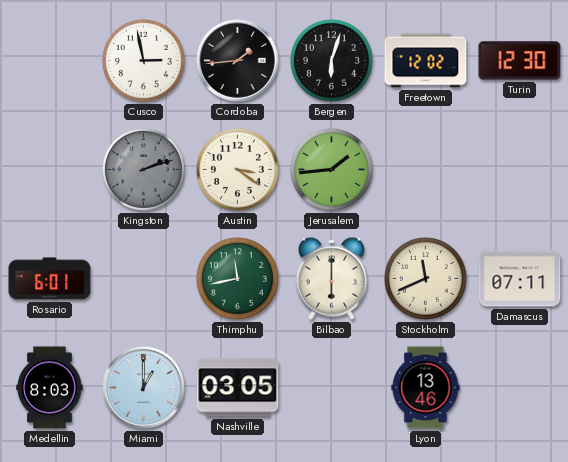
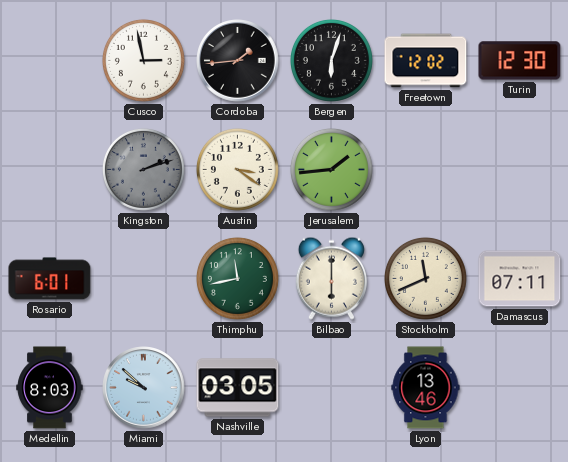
Miami: 1:00 -> 9:52 (144, 388)
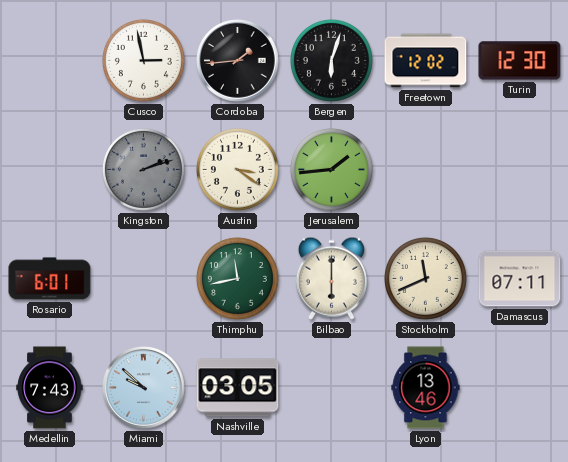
Medellin: 8:03 -> 7:43 (50, 388)
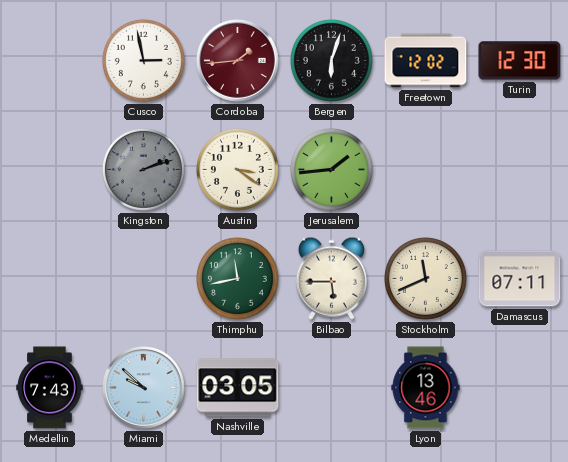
Cordoba dial: black -> burgundy (238, 61)
Rosario: 6:01 -> none (50, 279)
Bilbao: 6:00 -> 5:45 (331, 278)
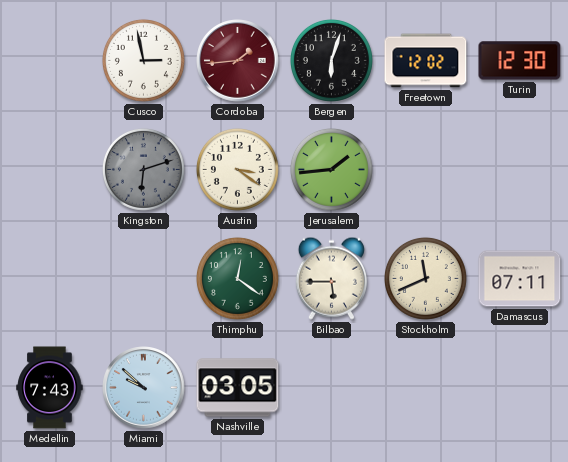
Kingston: 2:12 -> 6:12 (143, 169)
Thimphu: 11:43 -> 12:21 (237, 278)
Lyon: 13:46 -> none (426, 388)
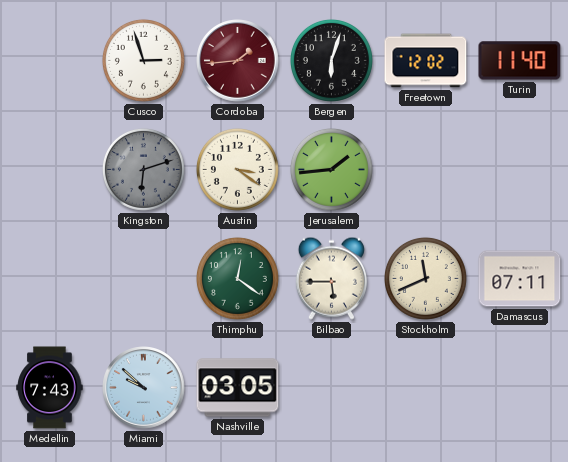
Cusco: 2:58 -> 2:57 (143, 60)
Turin: 12:30 -> 11:40 (520, 61)
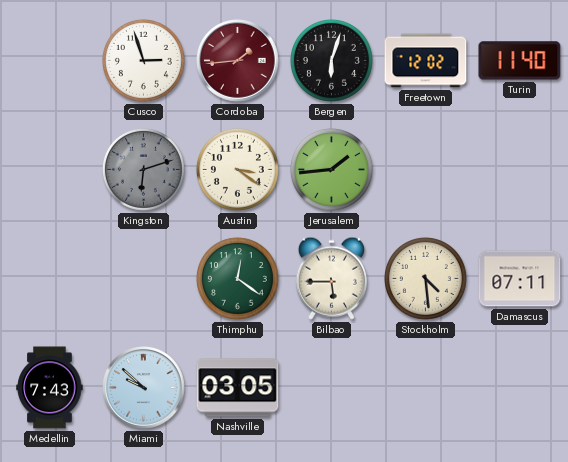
Stockholm: 11:41 -> 4:29 (425, 278)
